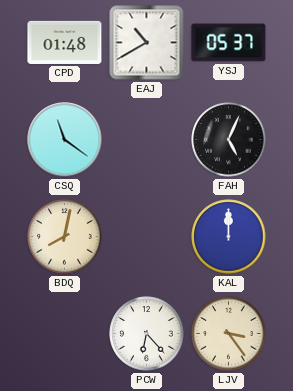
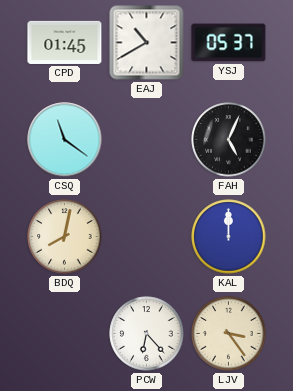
CPD: 01:48 -> 01:45 (65, 42)
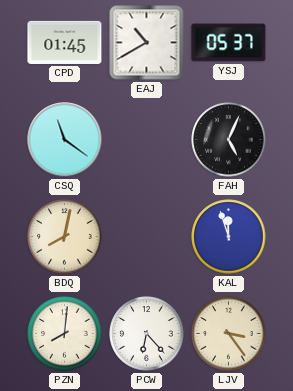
KAL: 12:00 -> 11:57 (229, 237)
PZN: none -> 8:01 (65, 334)
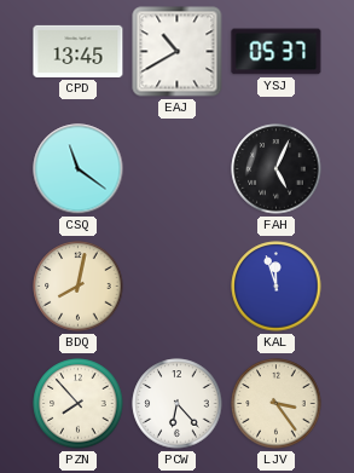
CPD: 01:45 -> 13:45 (79, 51)
PZN: 8:01 -> 7:53 (79, 404)
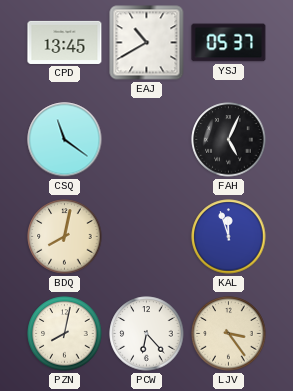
PZN: 7:53 -> 8:02 (65, 334)
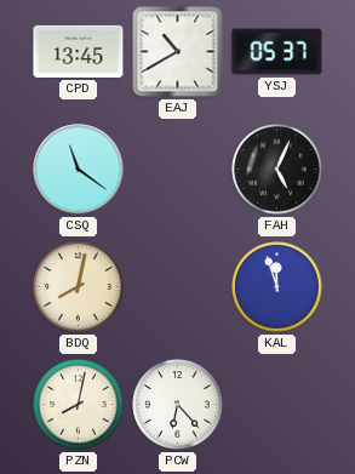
LJV: 3:24 -> none (229, 334)
